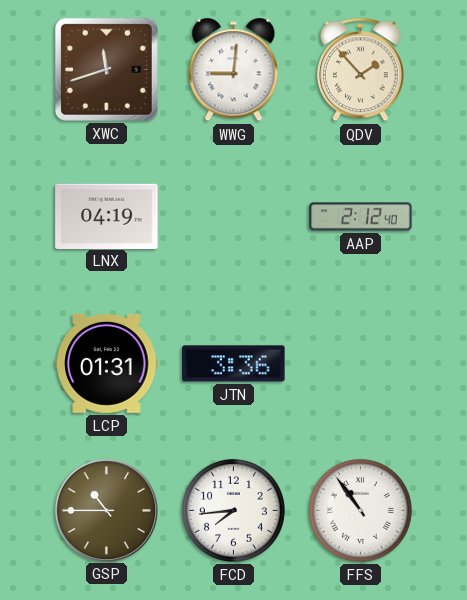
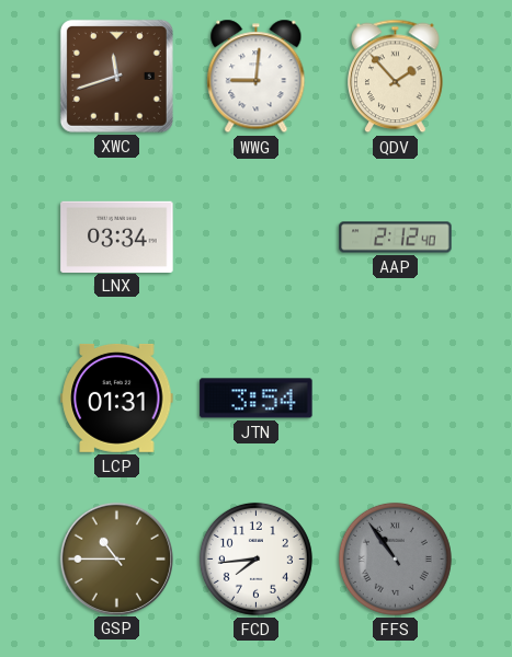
LNX: 04:19 -> 03:34 (117, 237)
JTN: 3:36 -> 3:54 (257, 399)
FFS dial: white -> grey (395, 558)
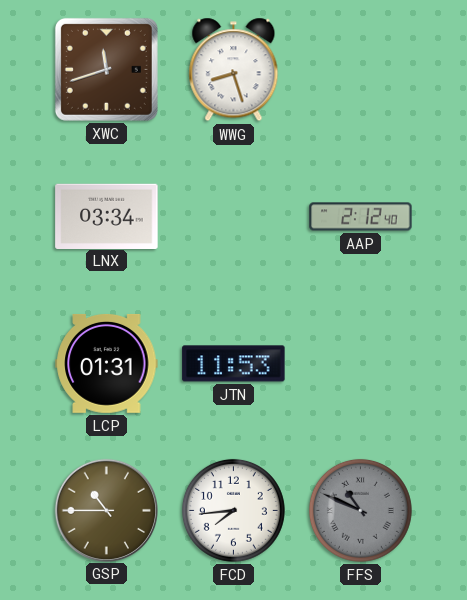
WWG: 9:01 -> 8:27 (234, 70)
QDV: 1:53 -> none (396, 77)
JTN: 3:54 -> 11:53 (234, 364)
FFS: 10:54 -> 10:49 (360, 510)
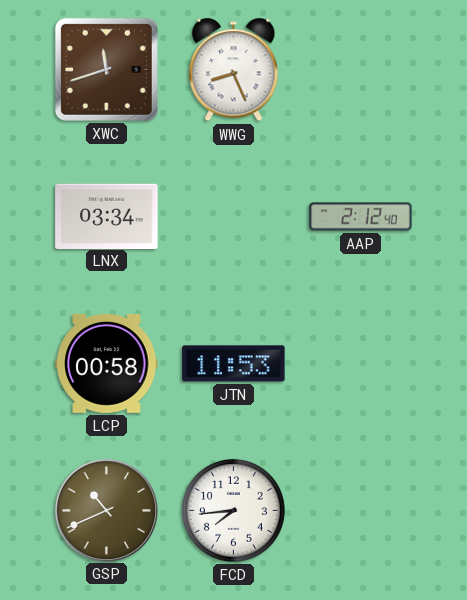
WWG: 8:27 -> 8:26 (234, 70)
LCP: 01:31 -> 00:58 (107, 363)
GSP: 10:45 -> 10:41 (106, 510)
FFS: 10:49 -> none (360, 510)
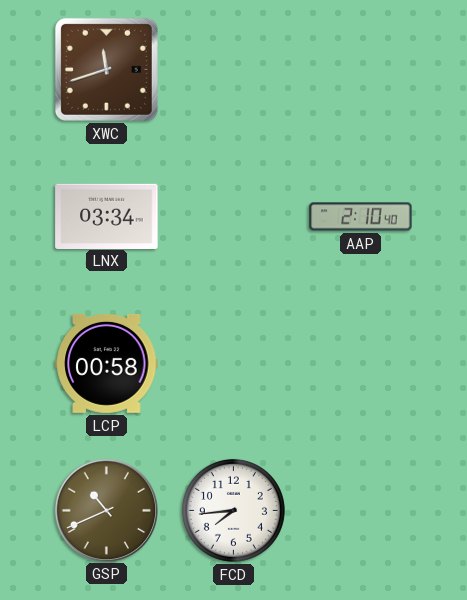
WWG: 8:26 -> none (234, 70)
AAP: 2:12 -> 2:10 (361, 217)
JTN: 11:53 -> none (234, 364)
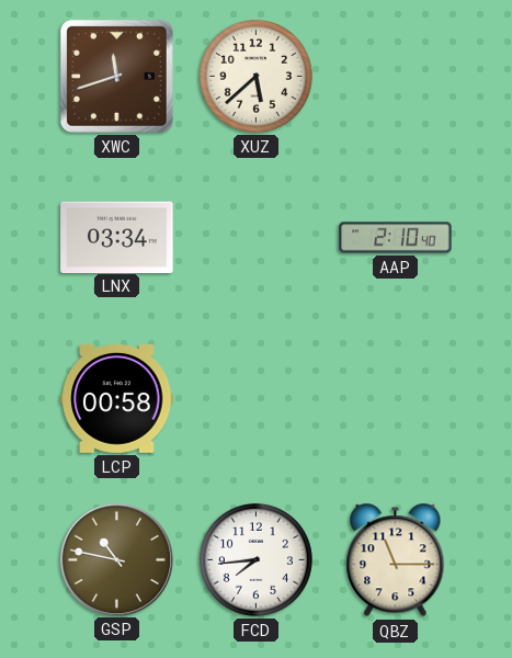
XUZ: none -> 5:38 (255, 76)
GSP: 10:41 -> 10:47 (116, 559)
QBZ: none -> 11:15 (396, 560)
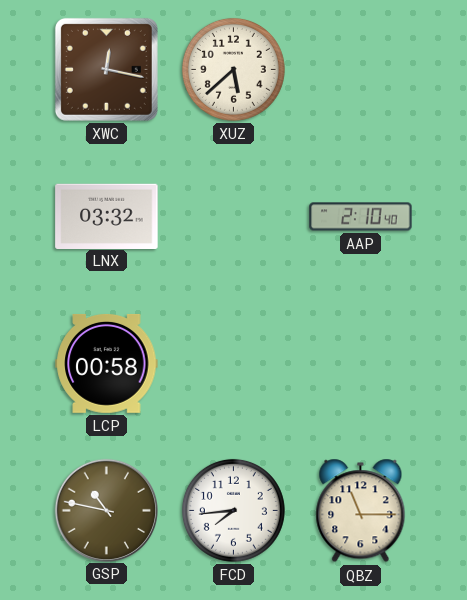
XWC: 11:42 -> 12:17 (106, 69)
LNX: 03:34 -> 03:32 (107, 216)
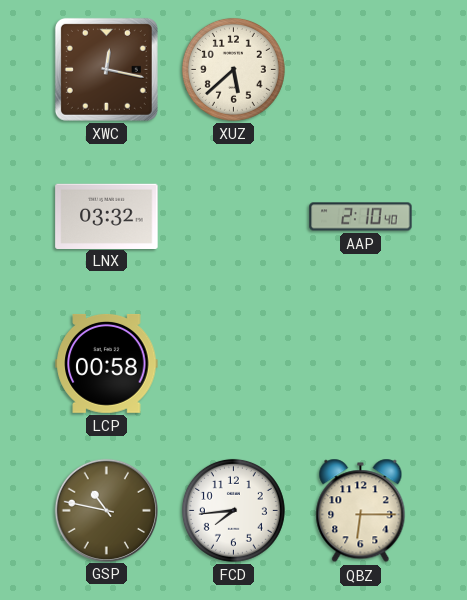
QBZ: 11:15 -> 6:15 (361, 511)
